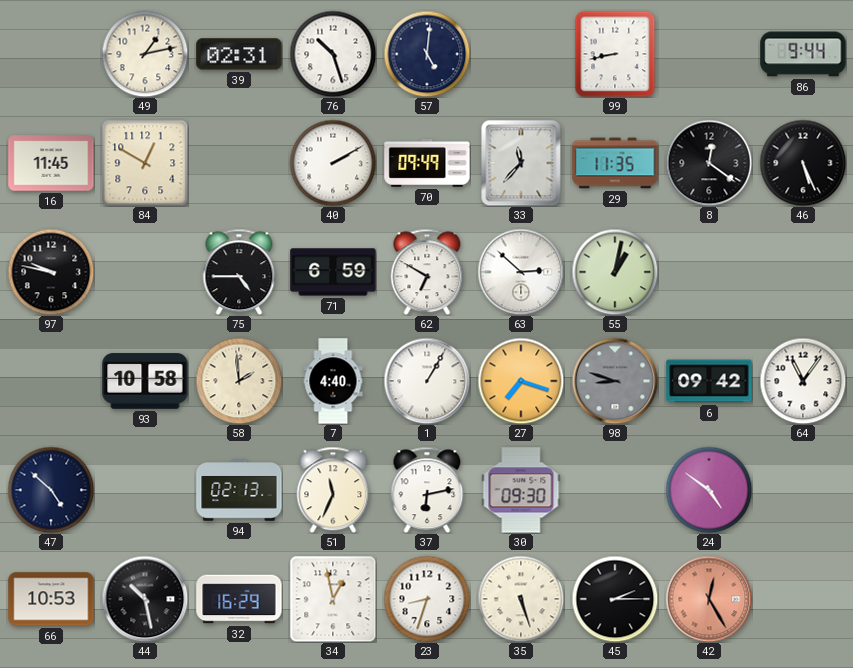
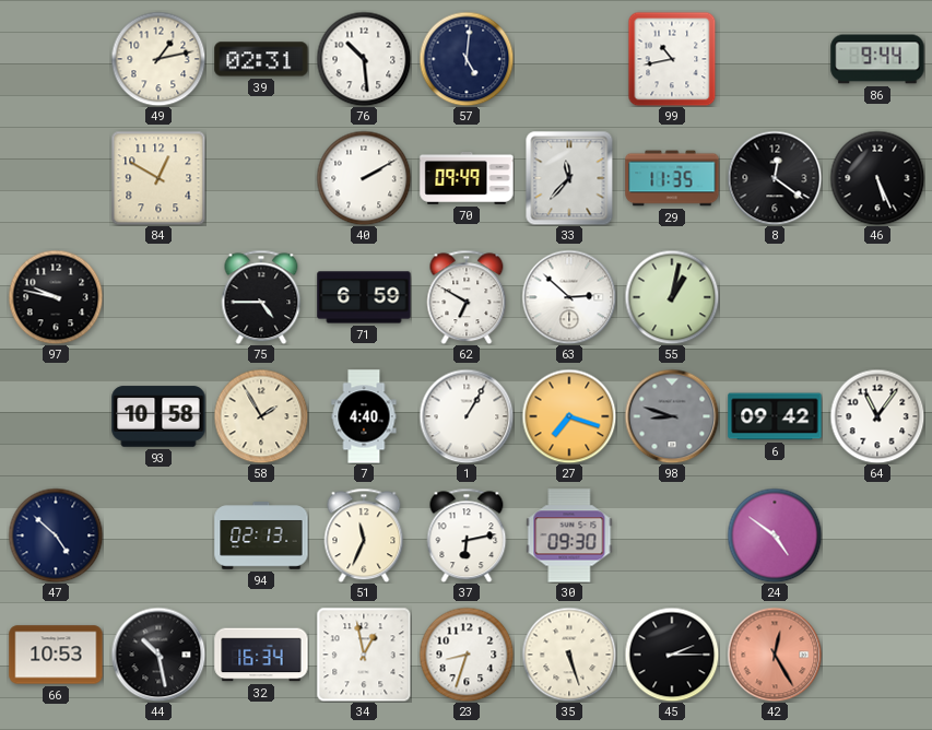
76: 10:27 -> 10:29 (364, 59)
99: 8:43 -> 10:43 (672, 59)
16: 11:45 -> none (51, 163)
58: 1:59 -> 1:55 (261, 416)
32: 16:29 -> 16:34 (261, 655)
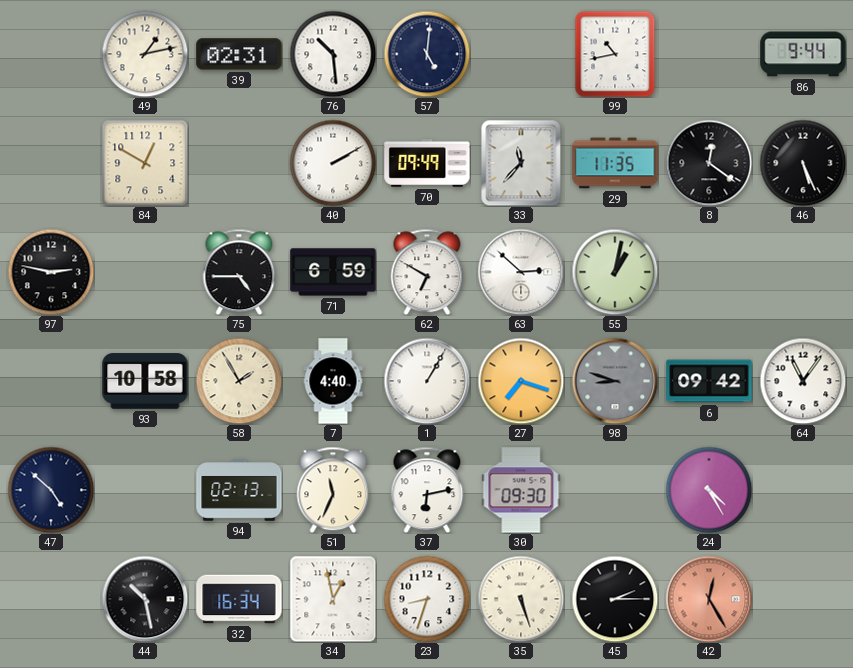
97: 9:47 -> 2:47 (51, 272)
24: 4:51 -> 4:25 (709, 490)
66: 10:53 -> none (56, 655)
